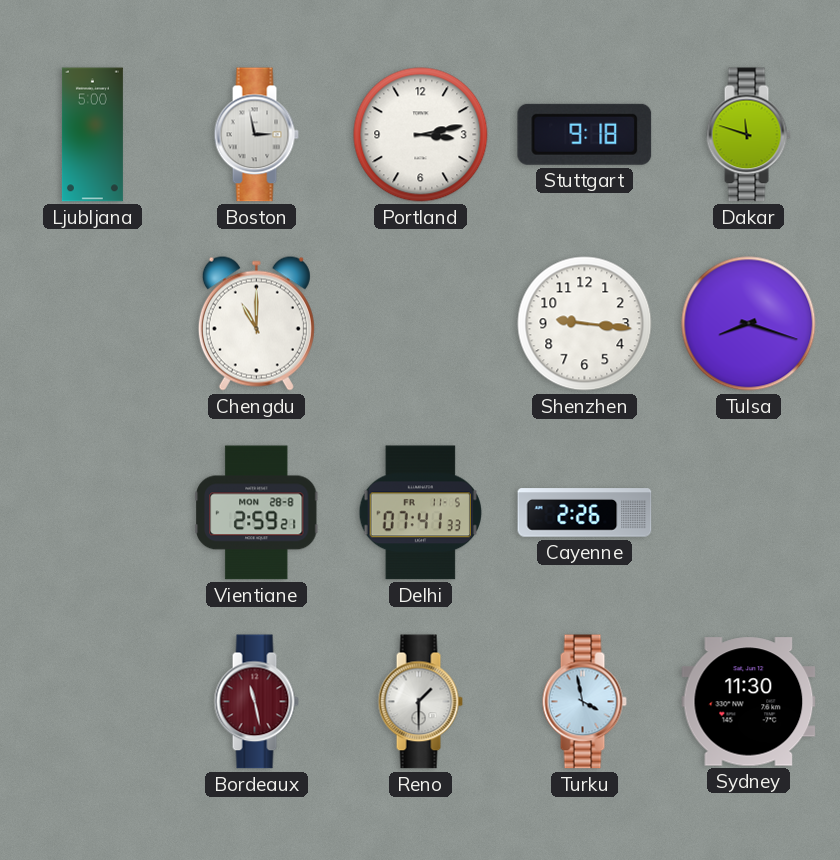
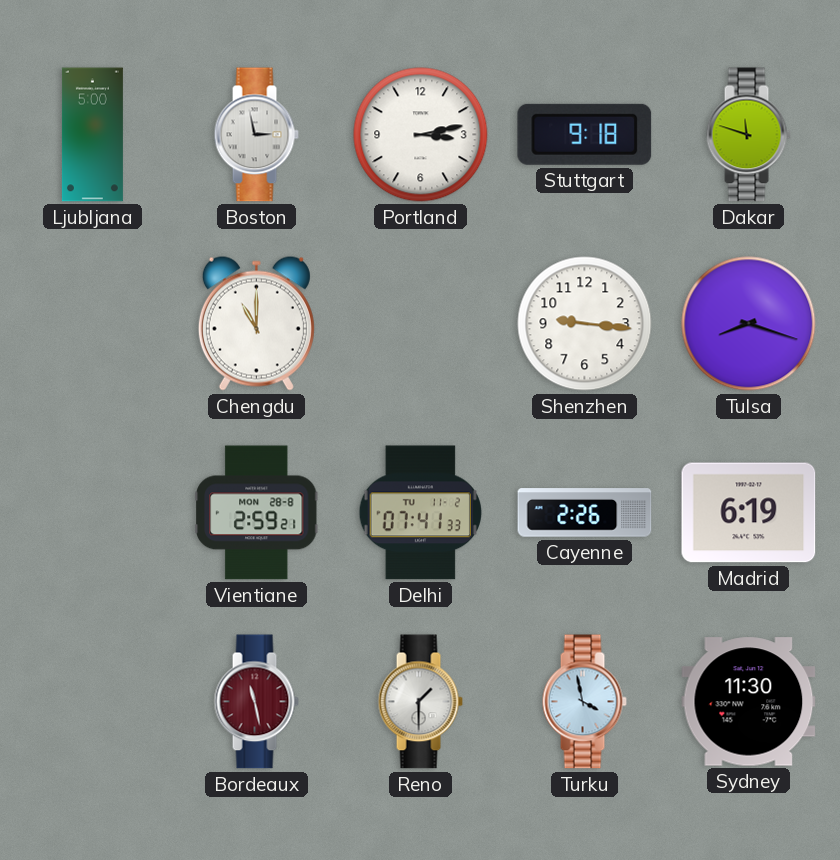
Delhi date: FR 11-5 -> TU 11-2 (420, 513)
Madrid: none -> 6:19 (749, 513)
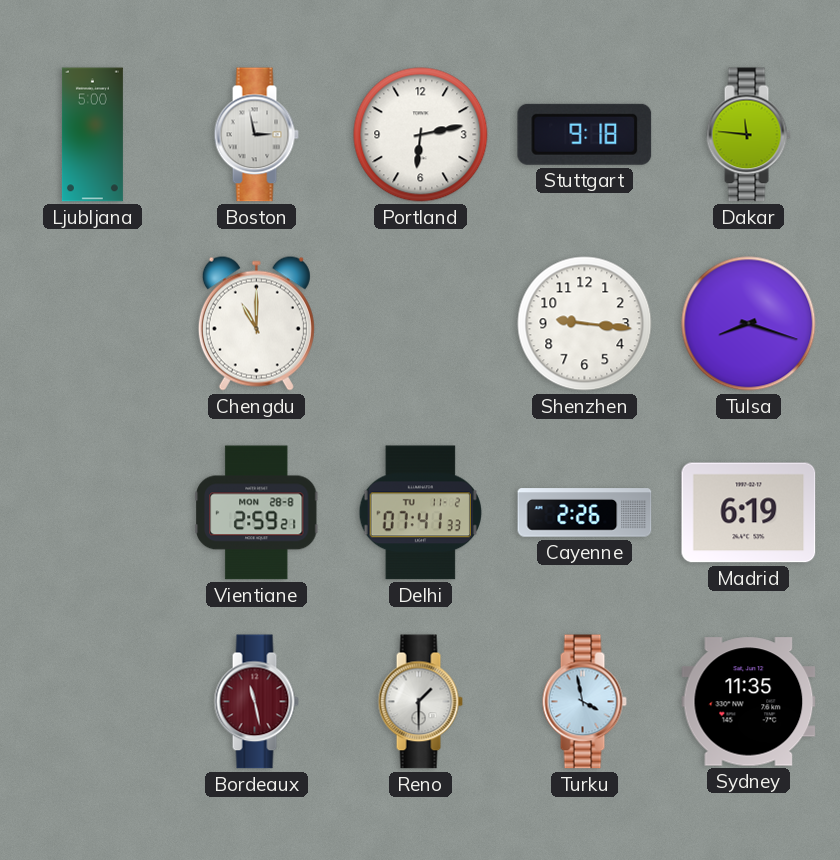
Portland: 3:13 -> 6:13 (421, 135)
Dakar: 11:48 -> 11:46 (748, 135)
Sydney: 11:30 -> 11:35 (749, 702)
